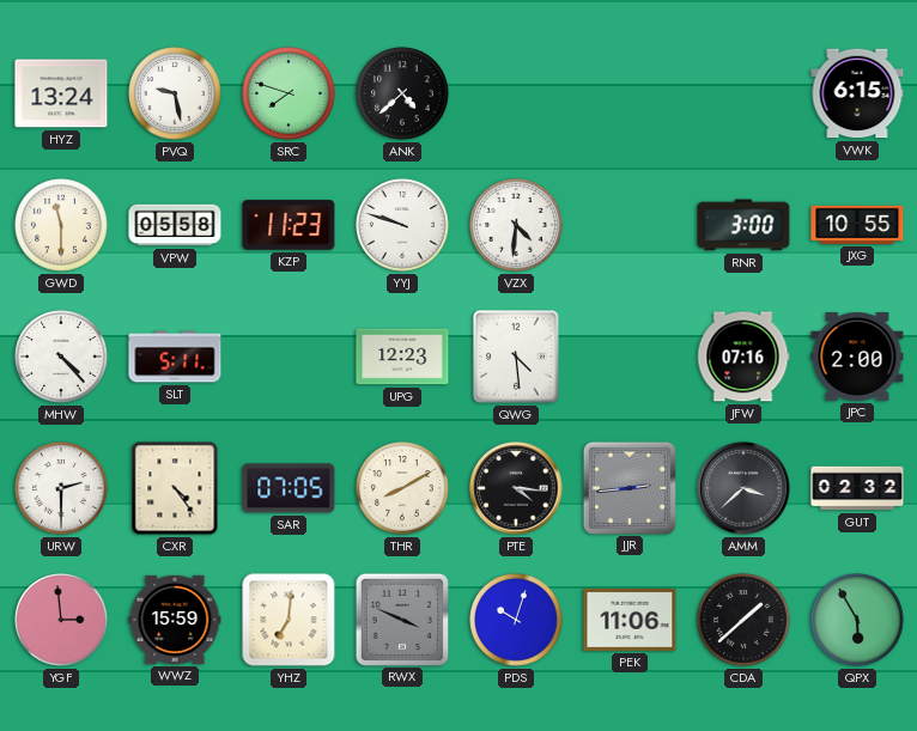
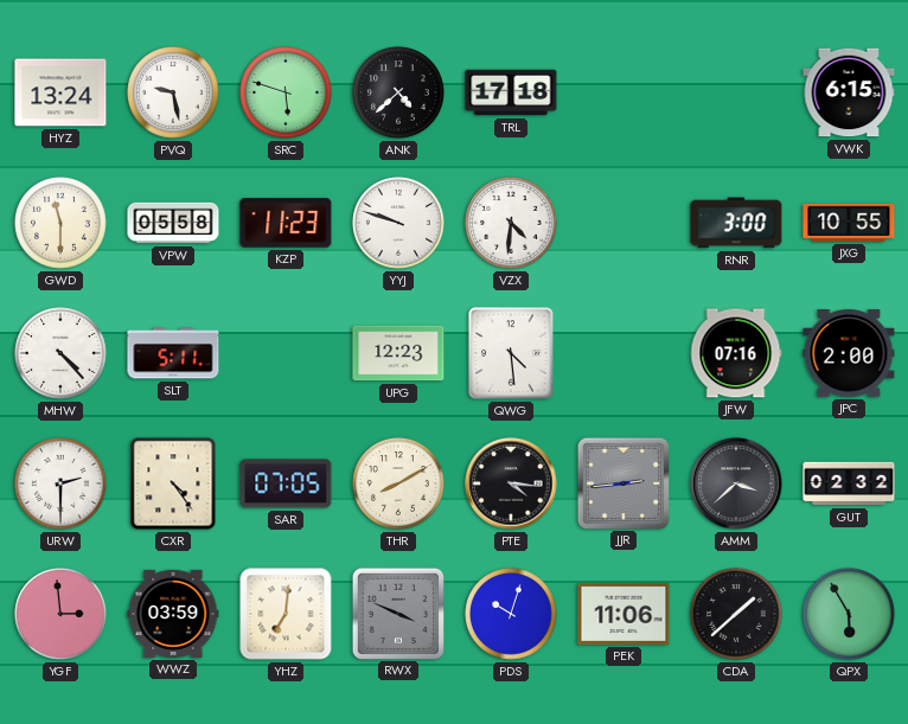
SRC: 7:48 -> 5:48 (286, 92)
TRL: none -> 17:18 (511, 92)
WWZ: 15:59 -> 03:59 (173, 614)
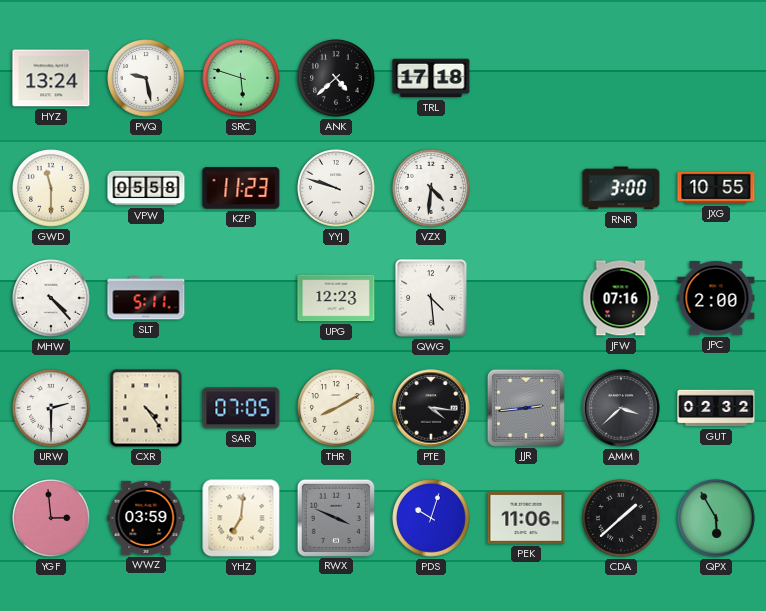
VWK: 6:15 -> none (849, 92)
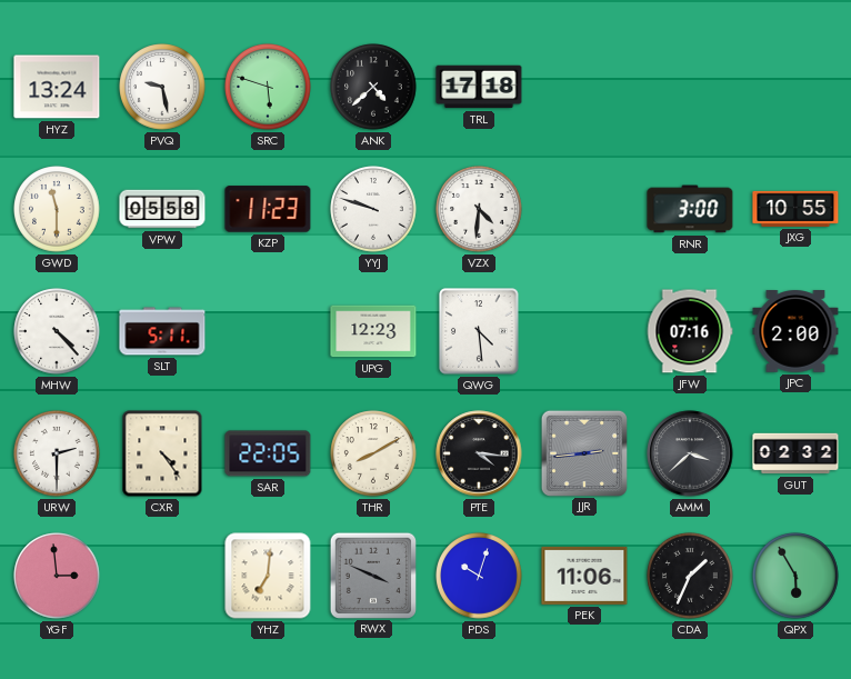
SAR: 07:05 -> 22:05 (268, 453)
WWZ: 03:59 -> none (146, 518)
CDA: 1:38 -> 1:34 (690, 576)
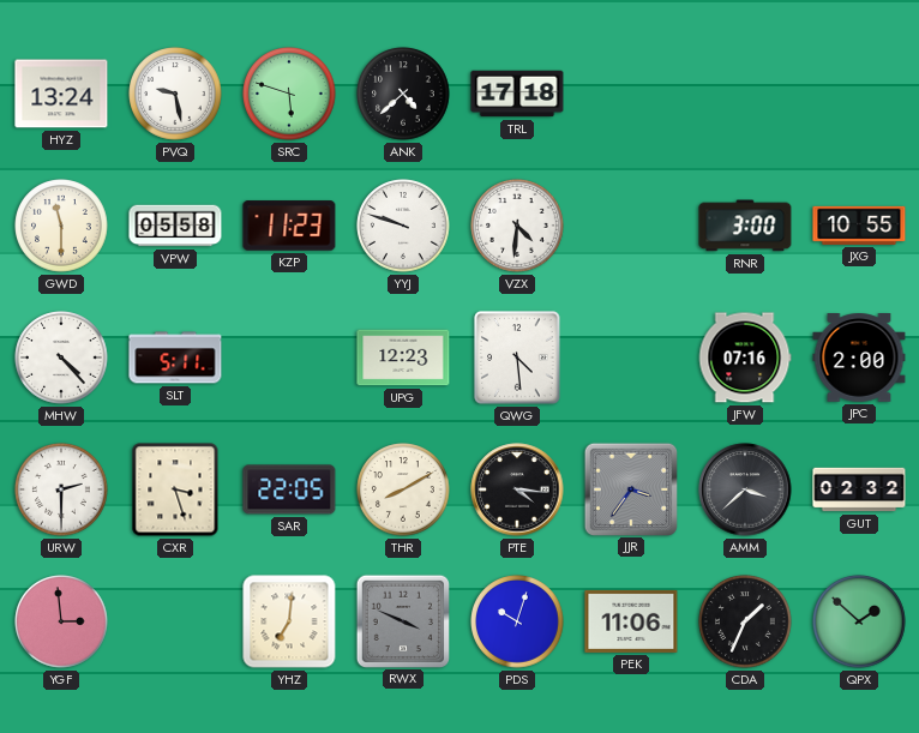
CXR: 4:24 -> 3:27 (175, 489)
JJR: 2:44 -> 3:36 (630, 488)
QPX: 5:55 -> 1:52 (859, 621)
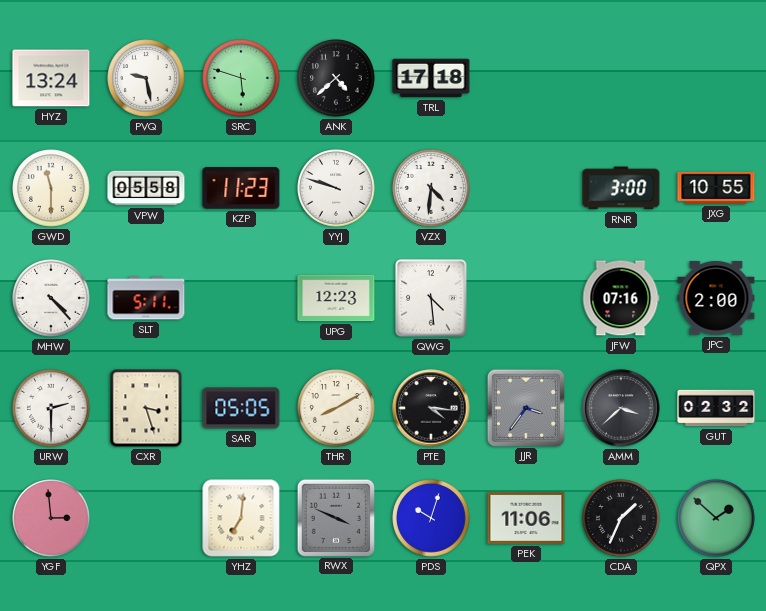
SAR: 22:05 -> 05:05 (241, 408)
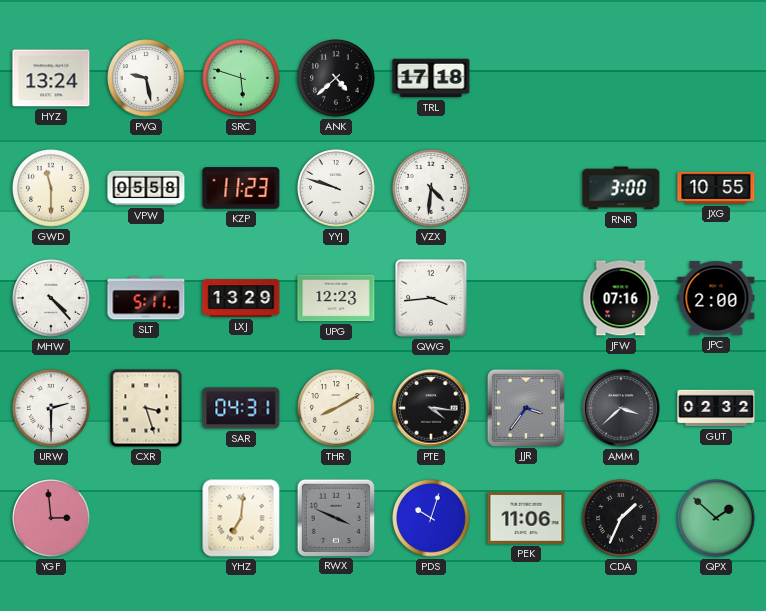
LXJ: none -> 13:29 (241, 298)
QWG: 4:29 -> 3:44 (431, 298)
SAR: 05:05 -> 04:31 (241, 408)
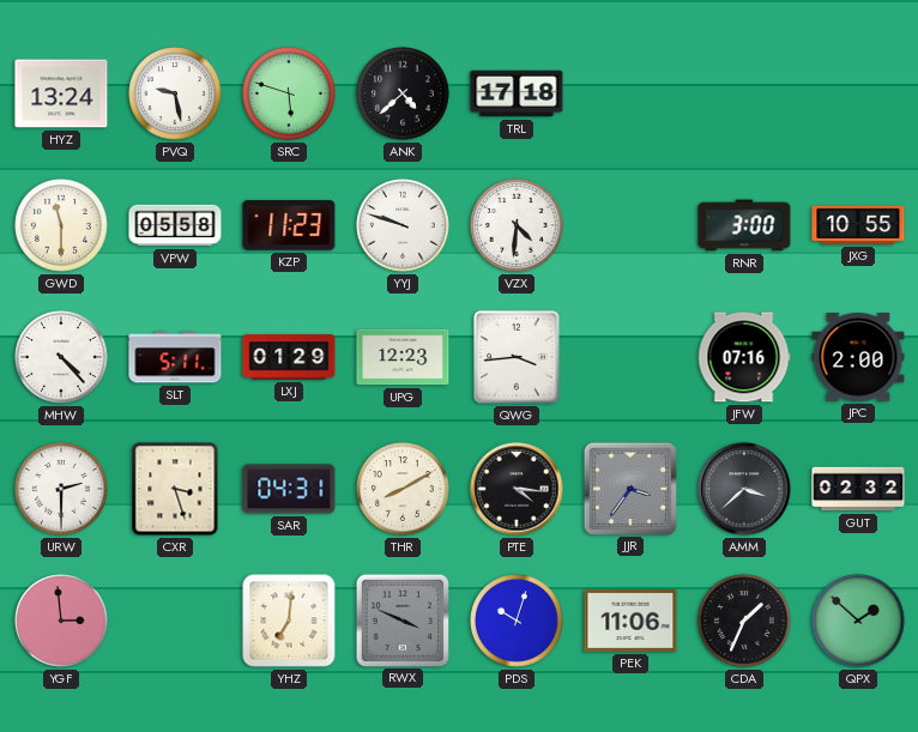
LXJ: 13:29 -> 01:29 (289, 357)
